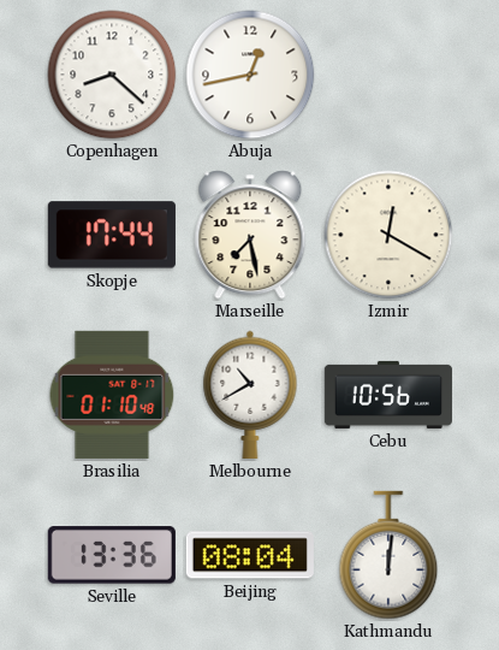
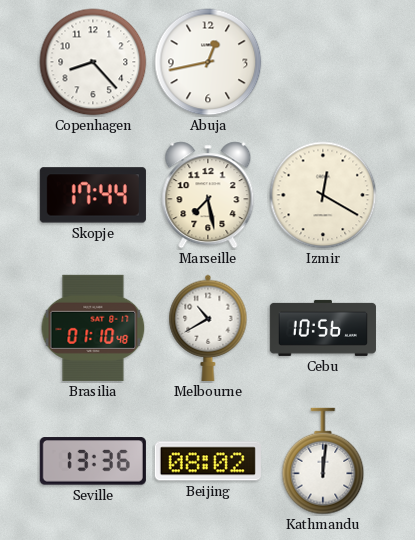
Copenhagen: 8:22 -> 8:23 (93, 62)
Beijing: 08:04 -> 08:02 (208, 461)
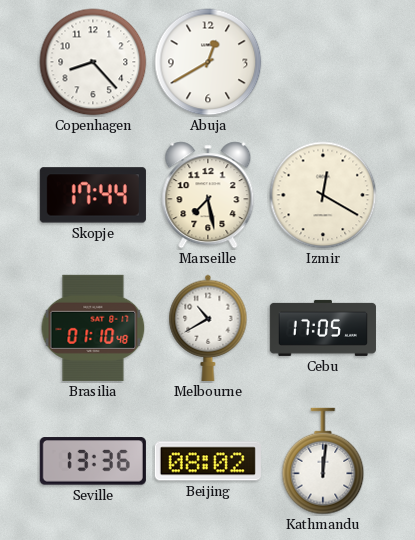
Abuja: 12:43 -> 12:40 (208, 62)
Cebu: 10:56 -> 17:05 (323, 328)
